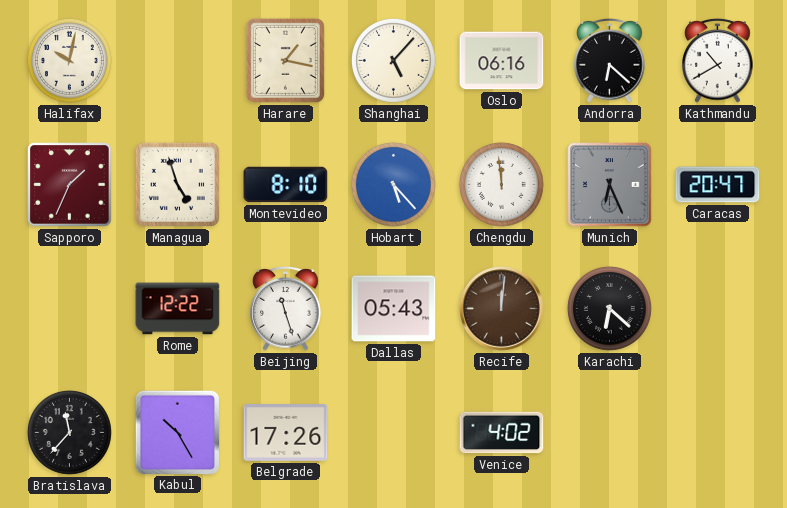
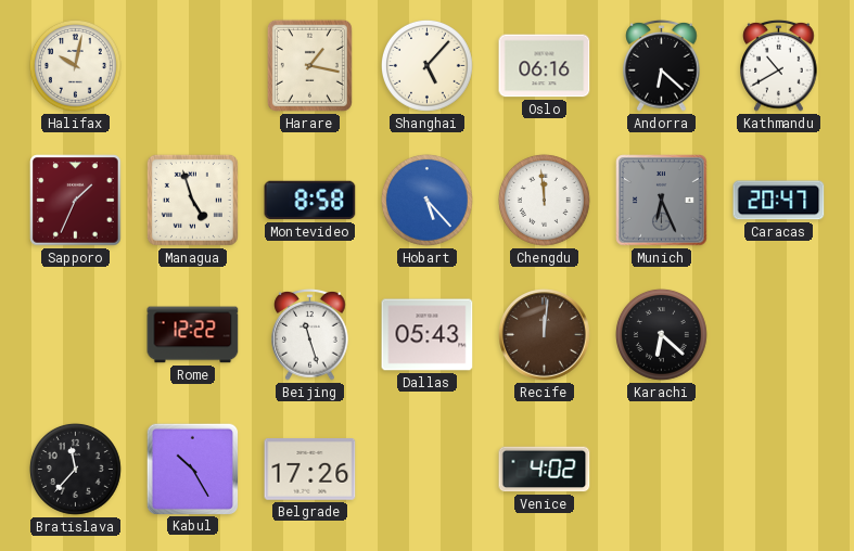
Montevideo: 8:10 -> 8:58 (310, 201)
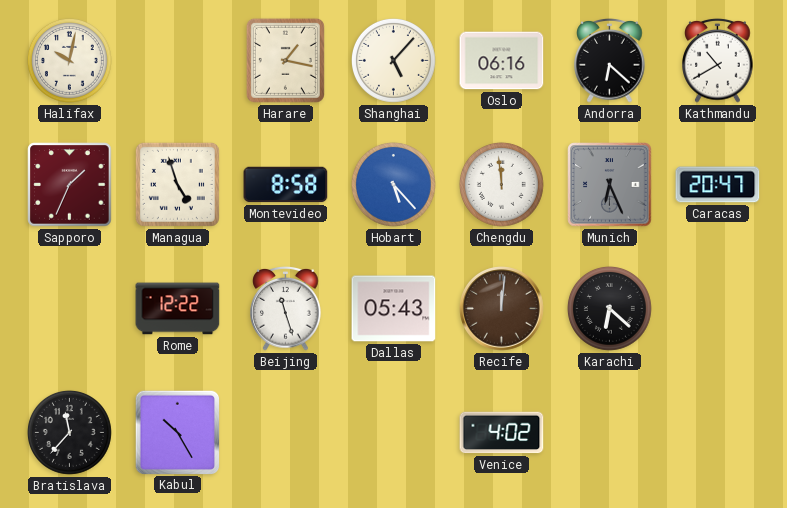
Belgrade: 17:26 -> none (310, 470)
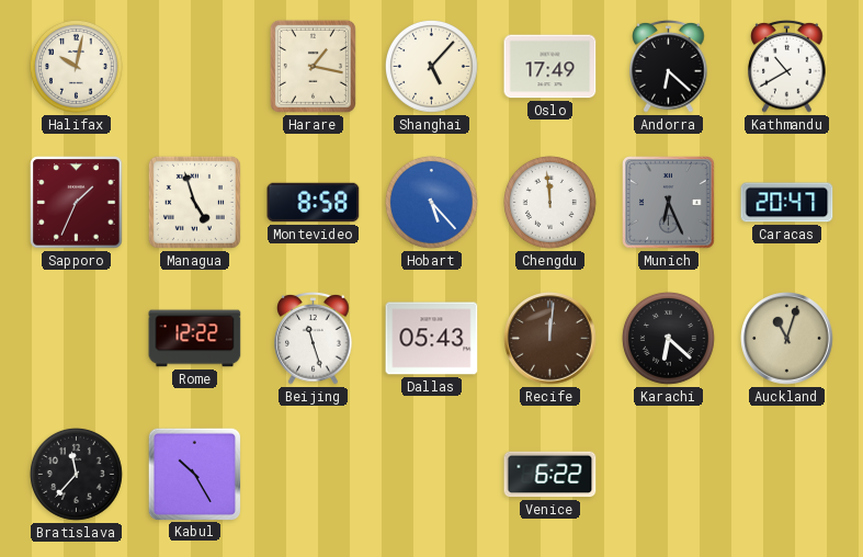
Oslo: 06:16 -> 17:49 (550, 67)
Auckland: none -> 11:03 (787, 339)
Venice: 4:02 -> 6:22 (550, 475)
